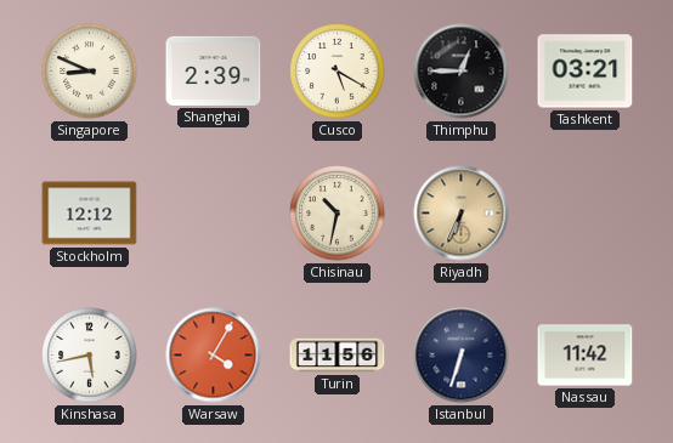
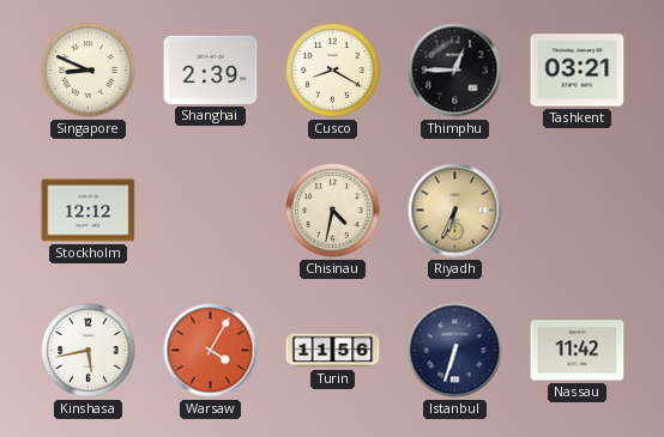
Cusco: 5:20 -> 8:20 (333, 71)
Chisinau: 10:32 -> 4:32 (333, 211)
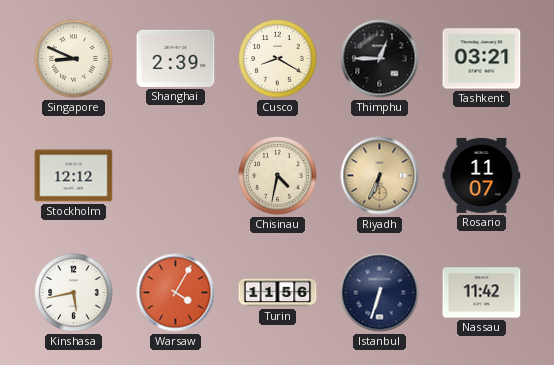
Rosario: none -> 11:07 (482, 175)
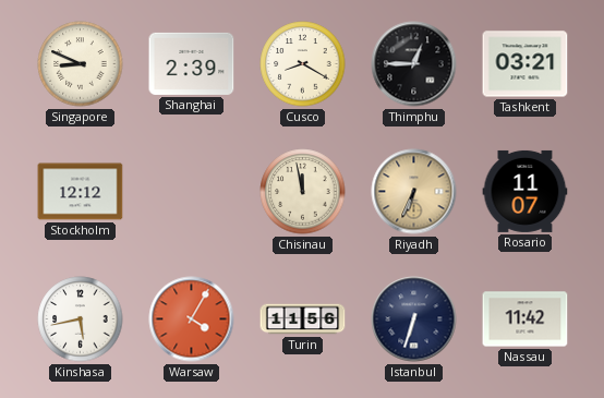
Chisinau: 4:32 -> 11:58 (303, 192)
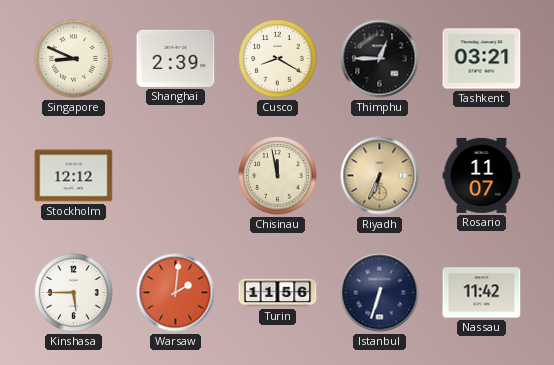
Kinshasa: 5:43 -> 5:45 (74, 293)
Warsaw: 4:05 -> 2:01 (176, 293)
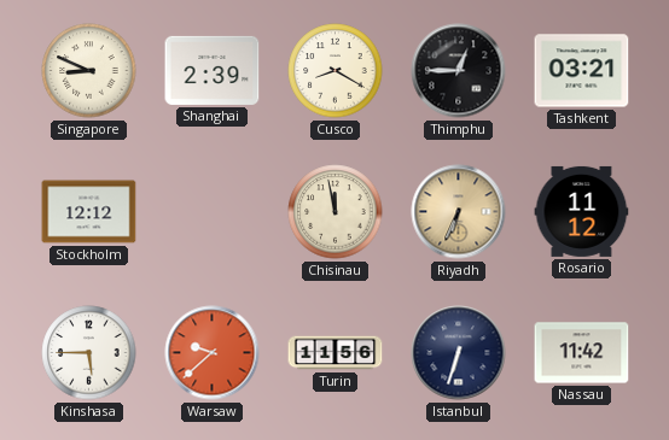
Rosario: 11:07 -> 11:12 (582, 211)
Warsaw: 2:01 -> 9:38 (213, 353)
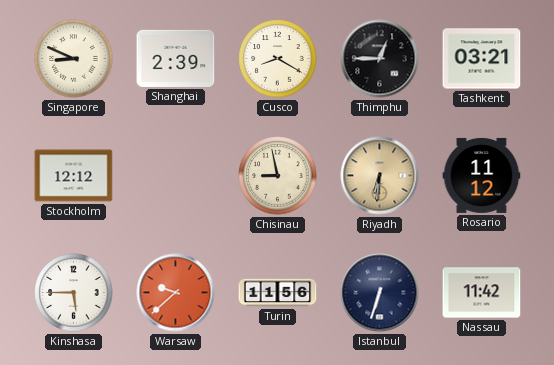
Chisinau: 11:58 -> 8:58 (278, 176)
Riyadh: 6:34 -> 6:31 (380, 176)
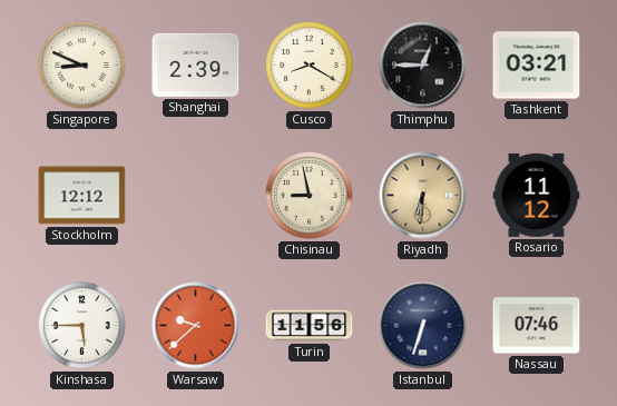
Nassau: 11:42 -> 07:46 (537, 326)
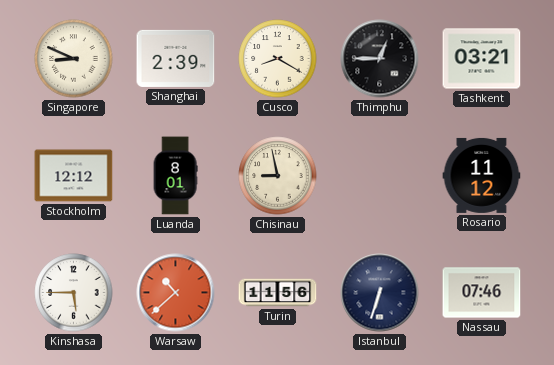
Luanda: none -> 8:01 (175, 176)
Riyadh: 6:31 -> none (423, 196)
Warsaw: 9:38 -> 10:38 (176, 293)
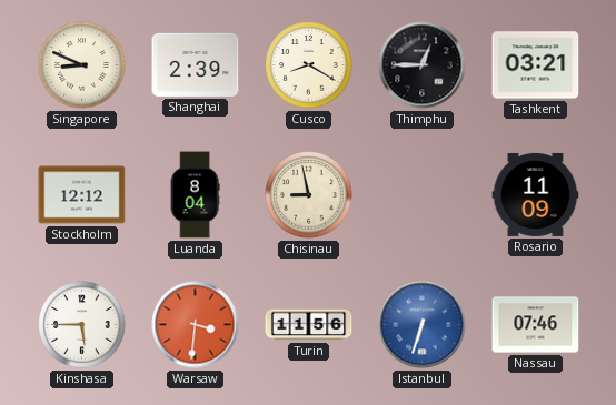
Luanda: 8:01 -> 8:04 (195, 195)
Rosario: 11:12 -> 11:09 (536, 194)
Warsaw: 10:38 -> 3:31 (196, 325)
Istanbul dial: navy -> blue (423, 325)
